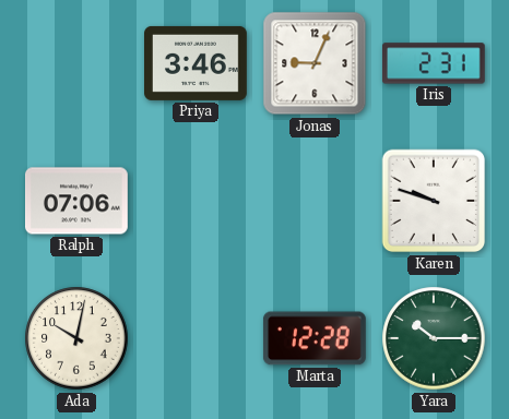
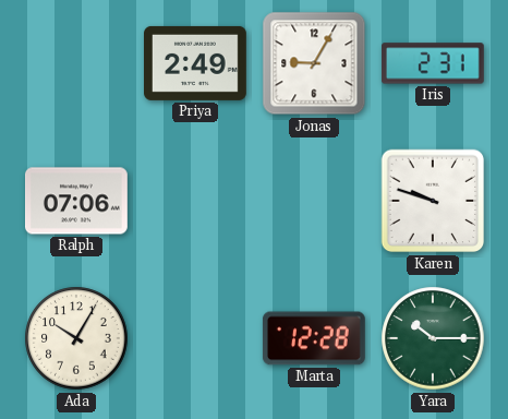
Priya: 3:46 -> 2:49 (196, 63)
Jonas: 9:04 -> 9:05 (314, 63)
Ada: 10:02 -> 10:05 (76, 338)
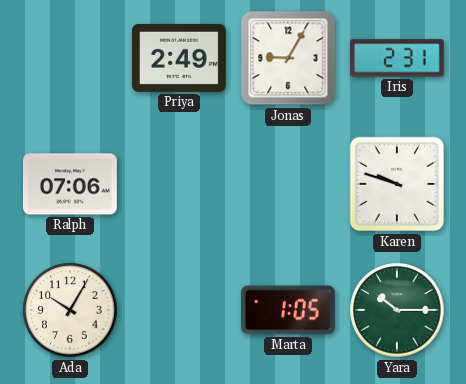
Marta: 12:28 -> 1:05 (288, 310)
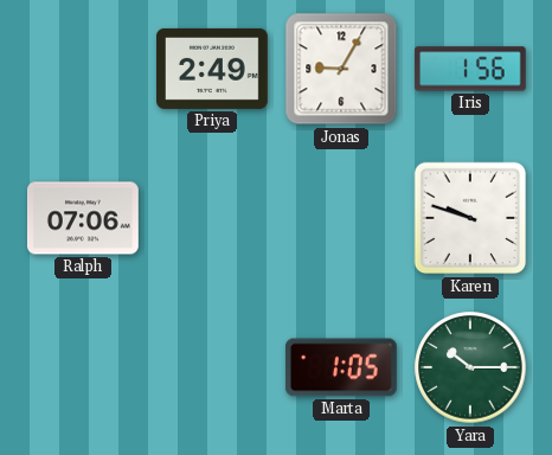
Iris: 2:31 -> 1:56 (470, 69)
Ada: 10:05 -> none (70, 310)
